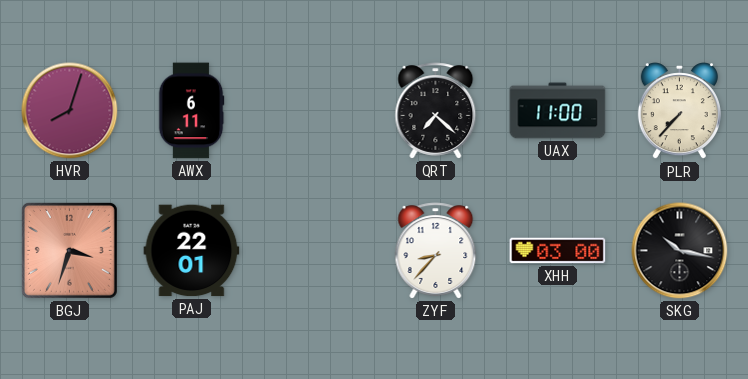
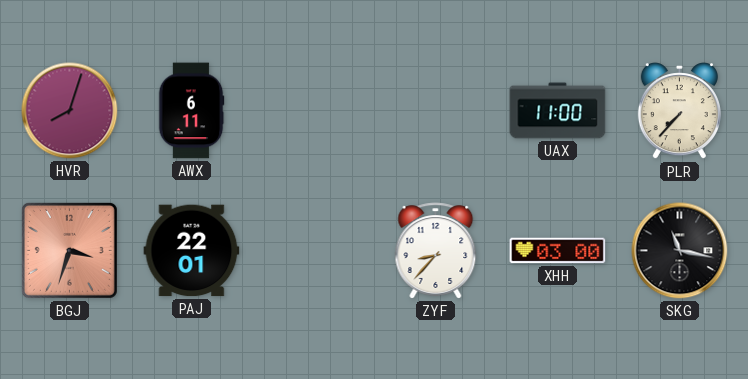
QRT: 7:22 -> none (436, 111)
SKG: 10:17 -> 11:17 (680, 251)
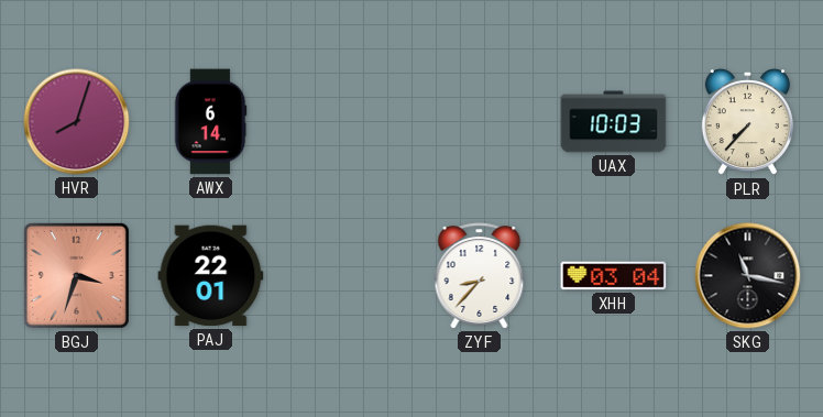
AWX: 6:11 -> 6:14 (210, 122)
UAX: 11:00 -> 10:03 (614, 122)
XHH: 03:00 -> 03:04 (614, 276)
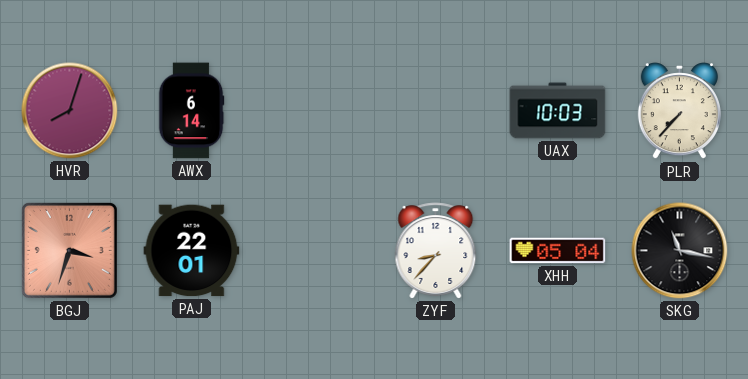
XHH: 03:04 -> 05:04 (558, 251)
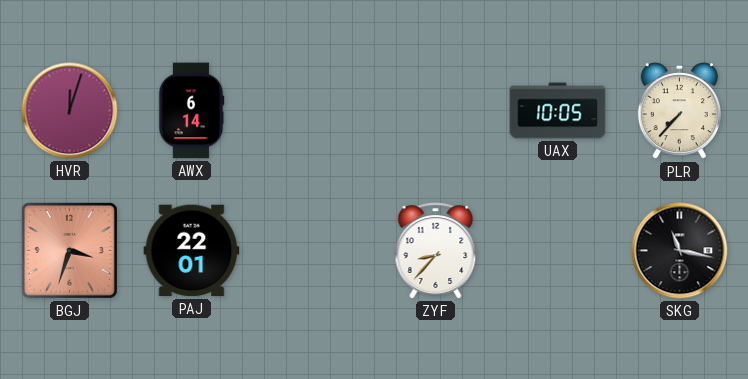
HVR: 8:03 -> 12:03 (70, 111)
UAX: 10:03 -> 10:05 (558, 111)
XHH: 05:04 -> none (558, 251)
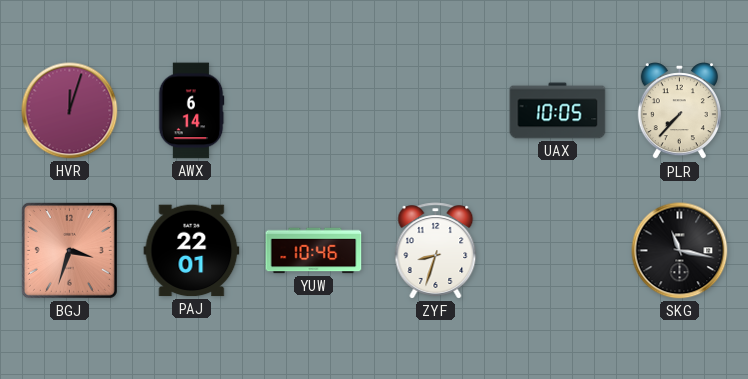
YUW: none -> 10:46 (314, 251)
ZYF: 8:37 -> 8:33 (436, 251)
